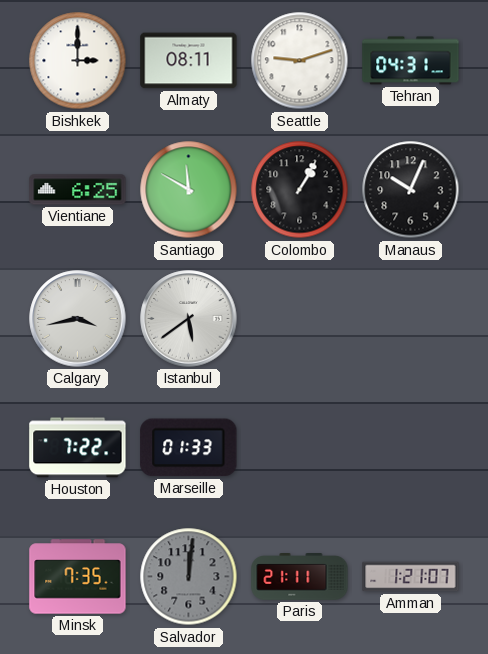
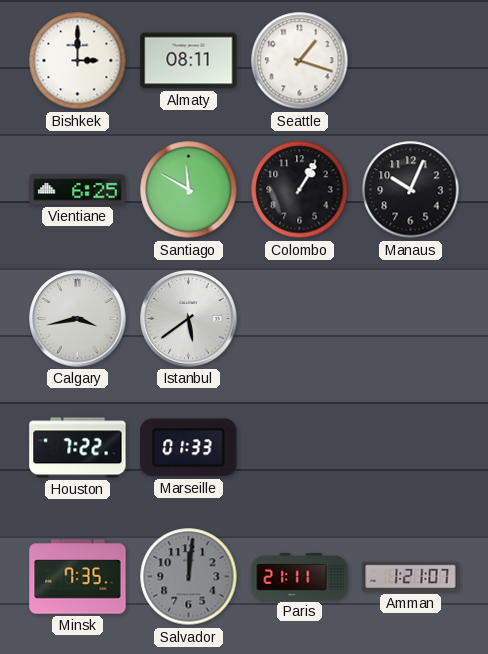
Seattle: 9:12 -> 1:18 (300, 61)
Tehran: 04:31 -> none (411, 61)
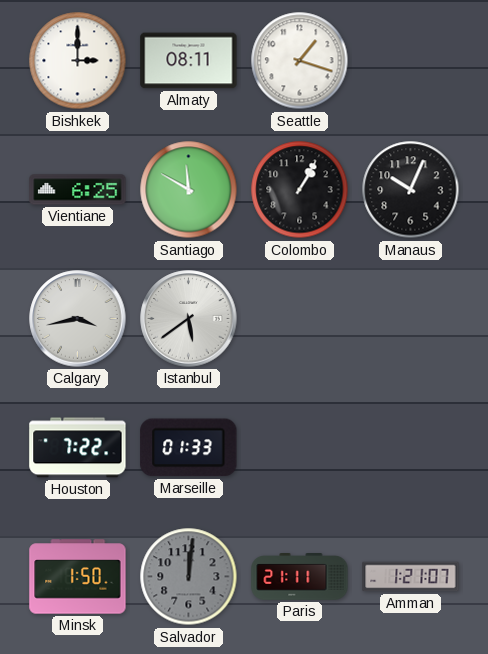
Minsk: 7:35 -> 1:50 (78, 577)
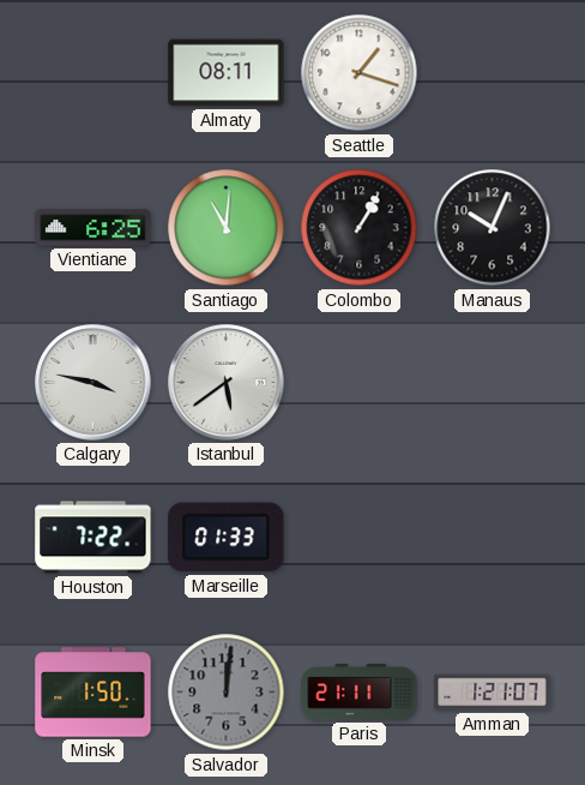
Bishkek: 3:00 -> none (78, 61)
Santiago: 11:50 -> 11:01 (227, 228)
Calgary: 3:43 -> 3:47 (94, 383)
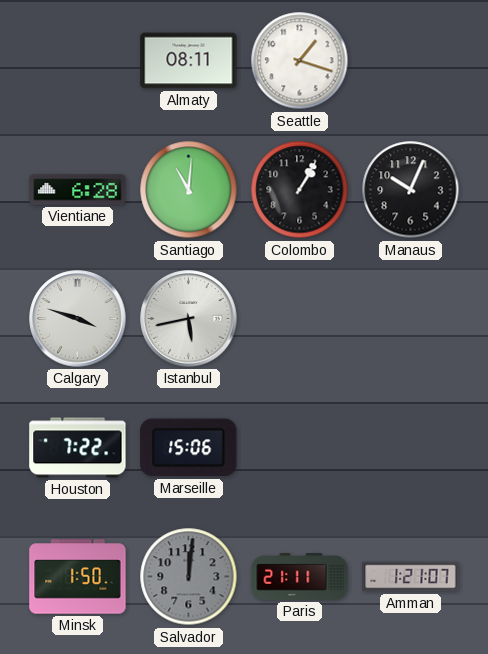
Vientiane: 6:25 -> 6:28 (78, 190)
Calgary: 3:47 -> 3:48 (78, 319)
Istanbul: 5:39 -> 5:43 (189, 319)
Marseille: 01:33 -> 15:06 (189, 448)
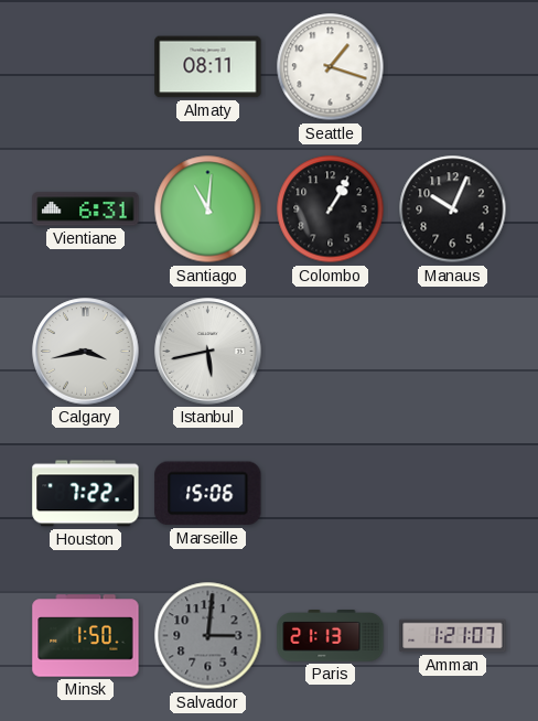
Vientiane: 6:28 -> 6:31 (86, 209)
Calgary: 3:48 -> 3:43 (86, 352)
Salvador: 12:01 -> 3:01 (208, 636)
Paris: 21:11 -> 21:13 (331, 636)
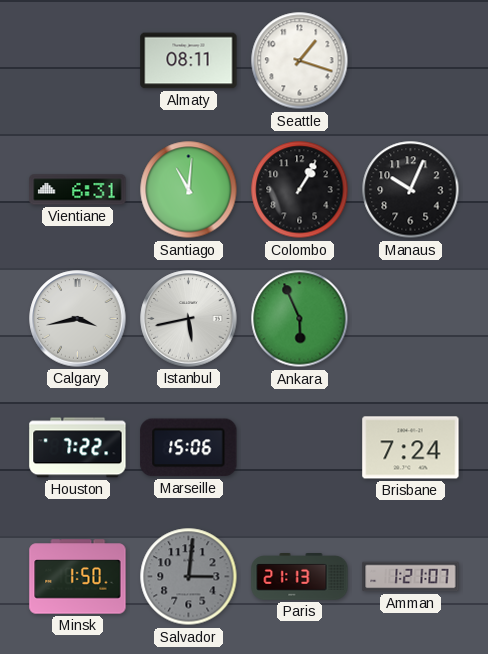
Ankara: none -> 5:56 (300, 319)
Brisbane: none -> 7:24 (411, 448)
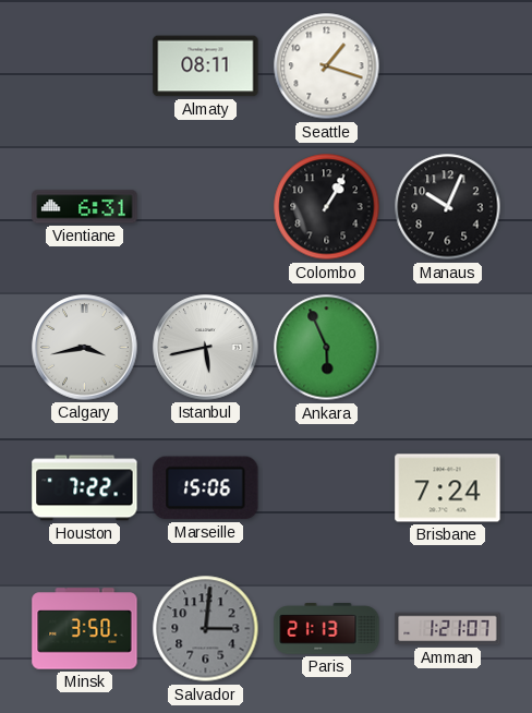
Santiago: 11:01 -> none (189, 190)
Minsk: 1:50 -> 3:50 (85, 629)
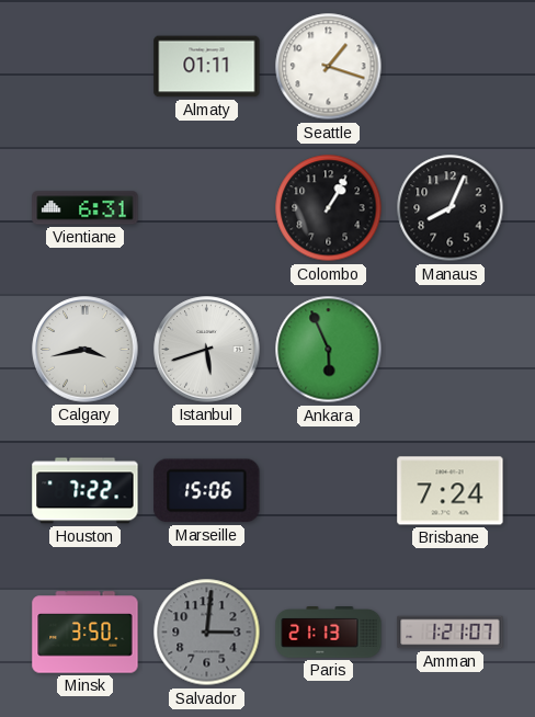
Almaty: 08:11 -> 01:11 (207, 67)
Manaus: 10:04 -> 8:04 (451, 208)
Istanbul: 5:43 -> 5:42 (207, 350)
